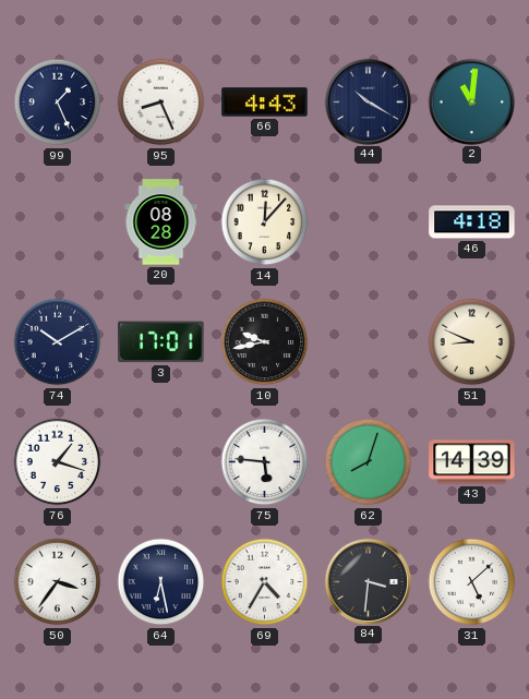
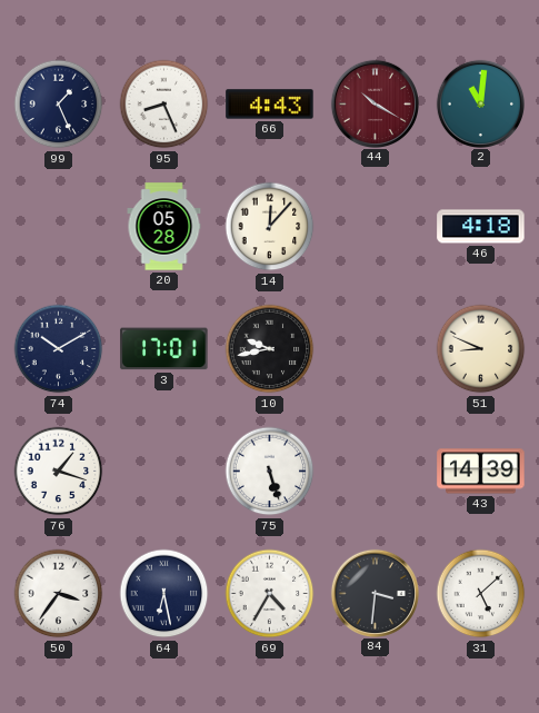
44 dial: navy -> burgundy (375, 103)
20: 08:28 -> 05:28 (164, 227)
75: 5:46 -> 5:27 (270, 472)
62: 8:03 -> none (369, 462)
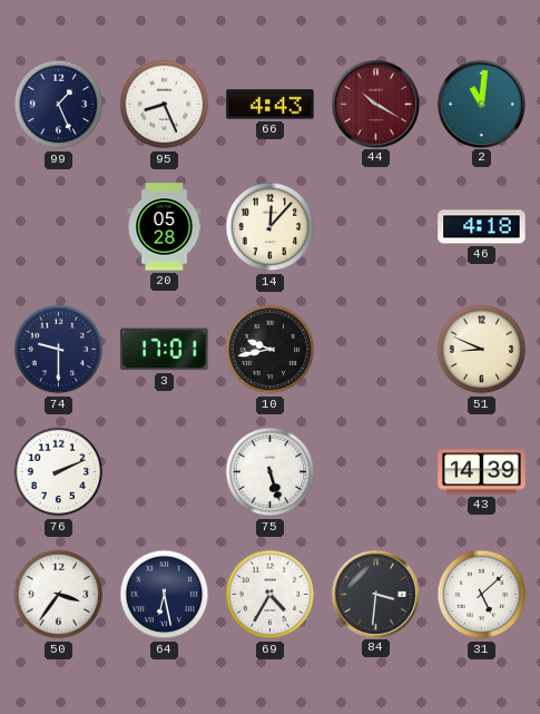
74: 10:10 -> 9:30 (59, 350)
76: 1:18 -> 2:11 (59, 472)
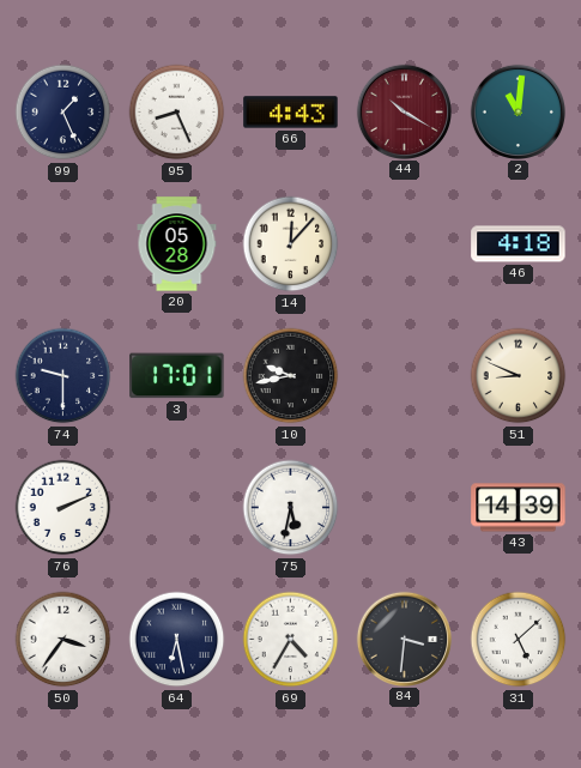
75: 5:27 -> 5:32 (291, 508)
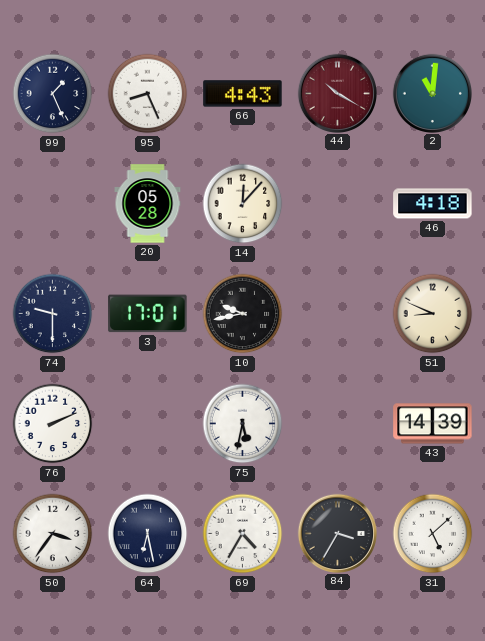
84: 3:31 -> 3:35 (337, 533)
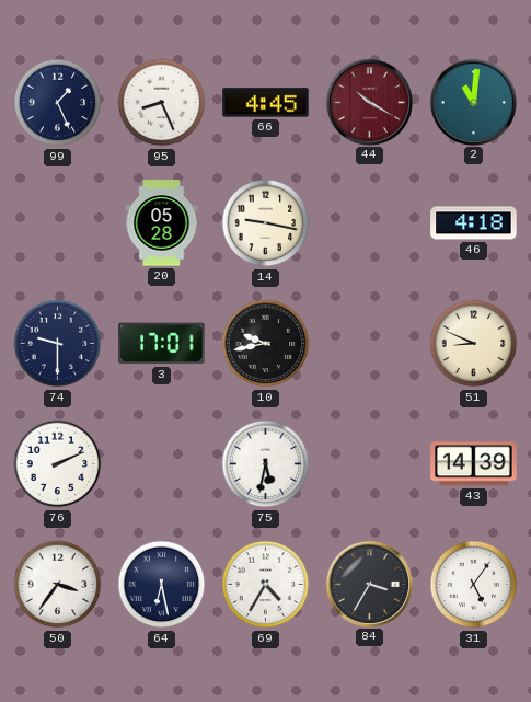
66: 4:43 -> 4:45 (266, 103)
14: 12:07 -> 9:17 (266, 223)
31: 5:08 -> 5:06 (474, 585)
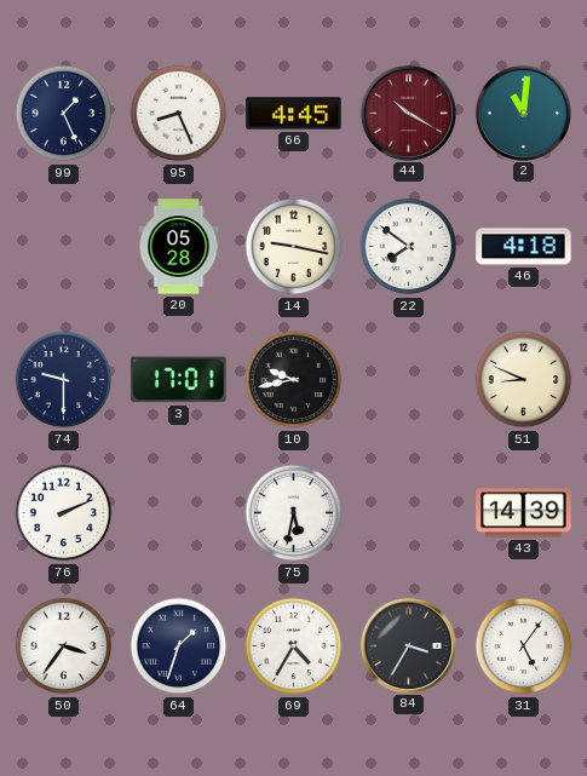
22: none -> 7:51 (409, 247)
64: 6:28 -> 1:33 (179, 646)
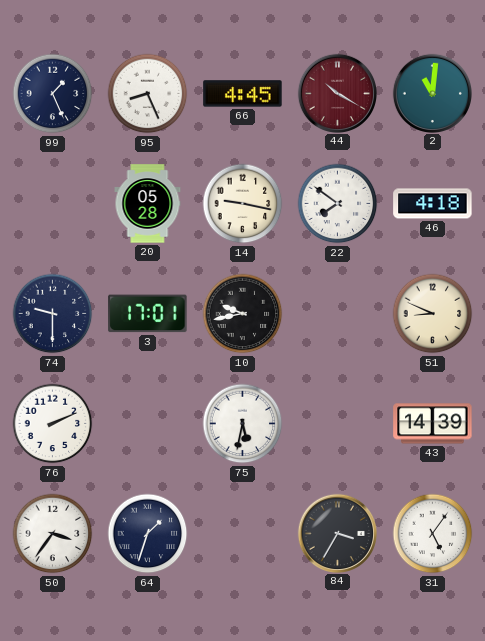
69: 4:35 -> none (294, 646)
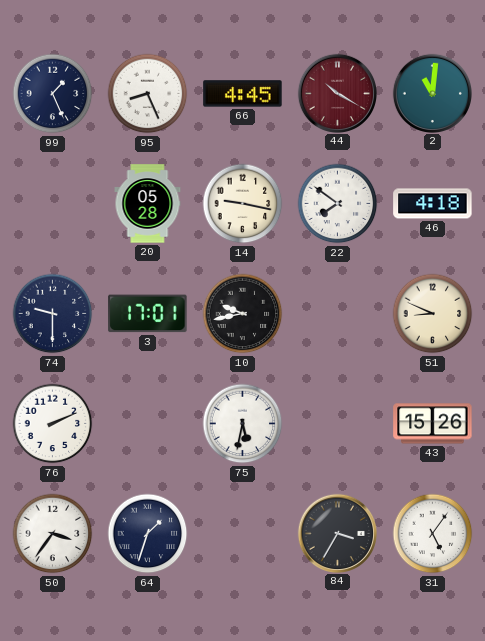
43: 14:39 -> 15:26 (433, 424)
